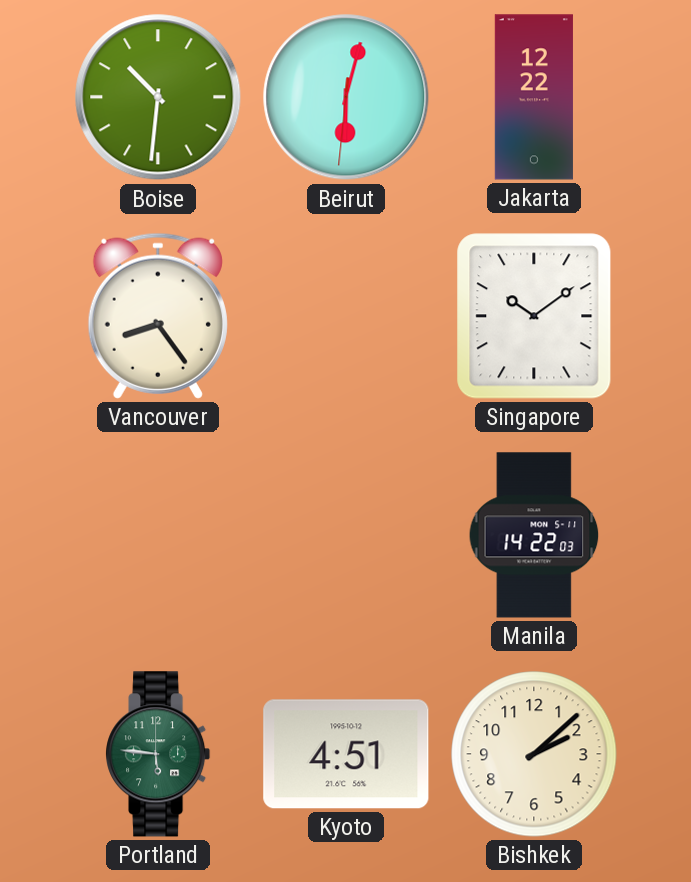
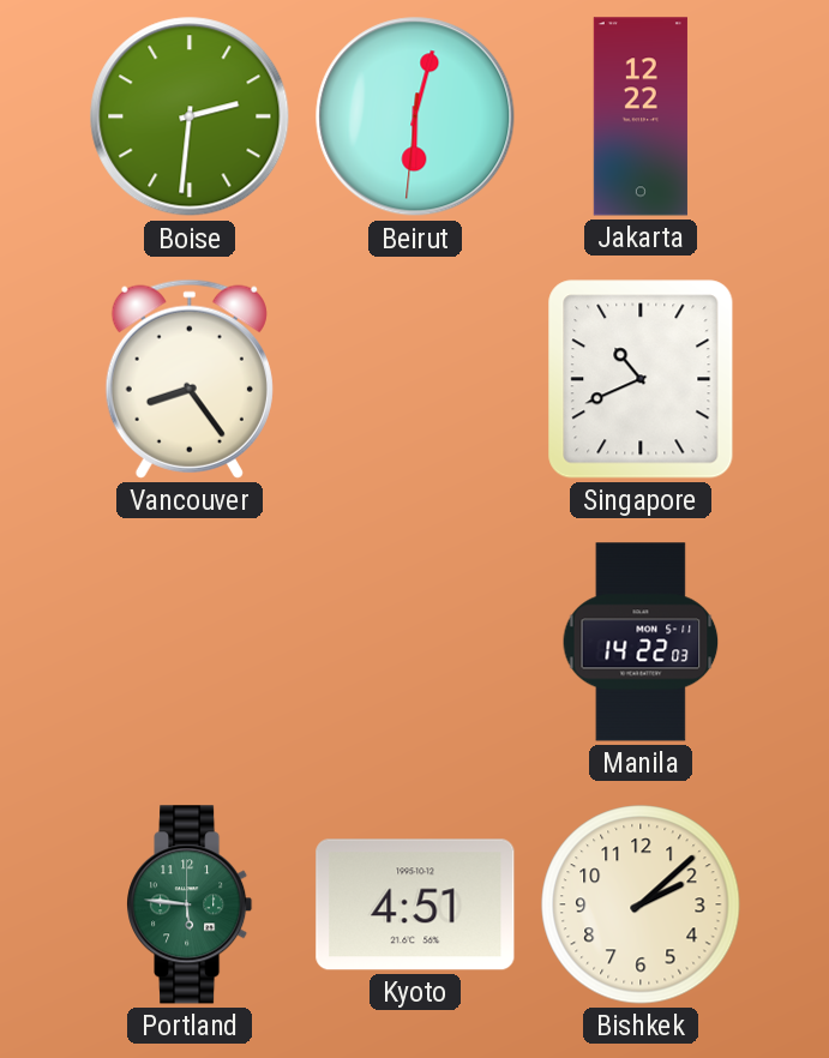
Boise: 10:31 -> 2:31 (190, 116)
Singapore: 10:09 -> 10:41 (641, 379)
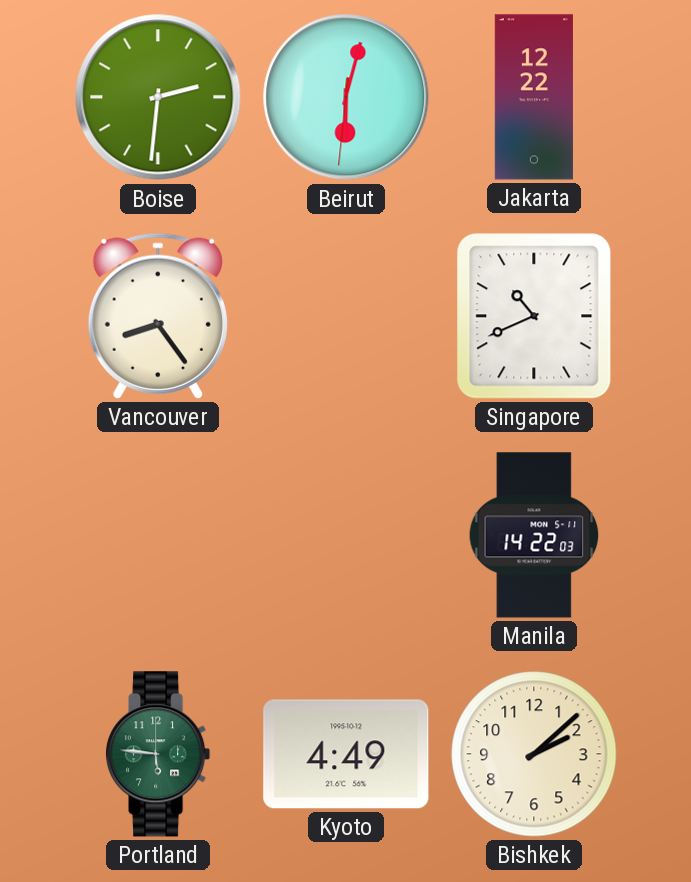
Kyoto: 4:51 -> 4:49 (346, 754)
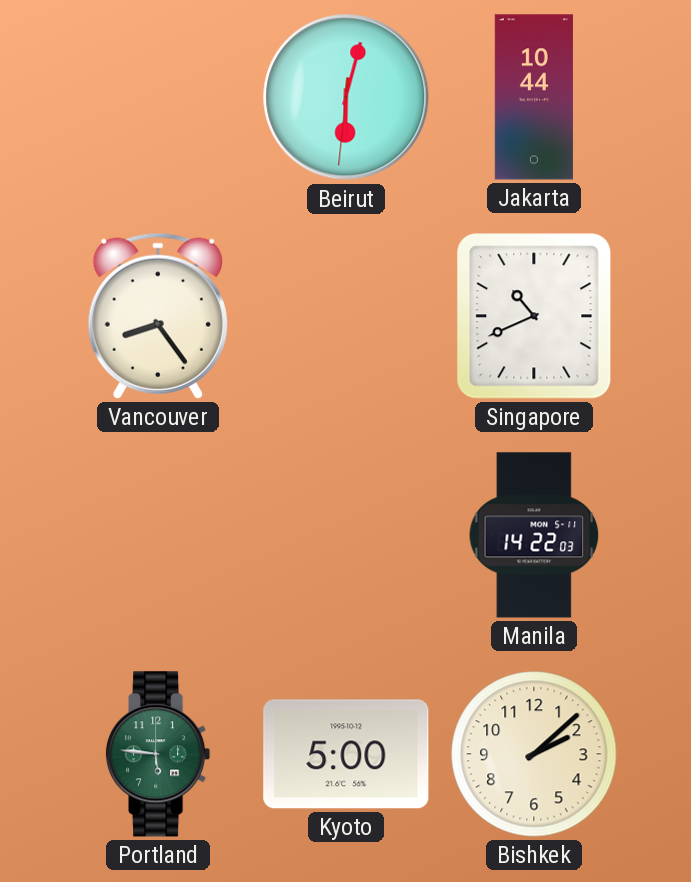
Boise: 2:31 -> none (158, 97)
Jakarta: 12:22 -> 10:44 (534, 97)
Kyoto: 4:49 -> 5:00 (346, 754)
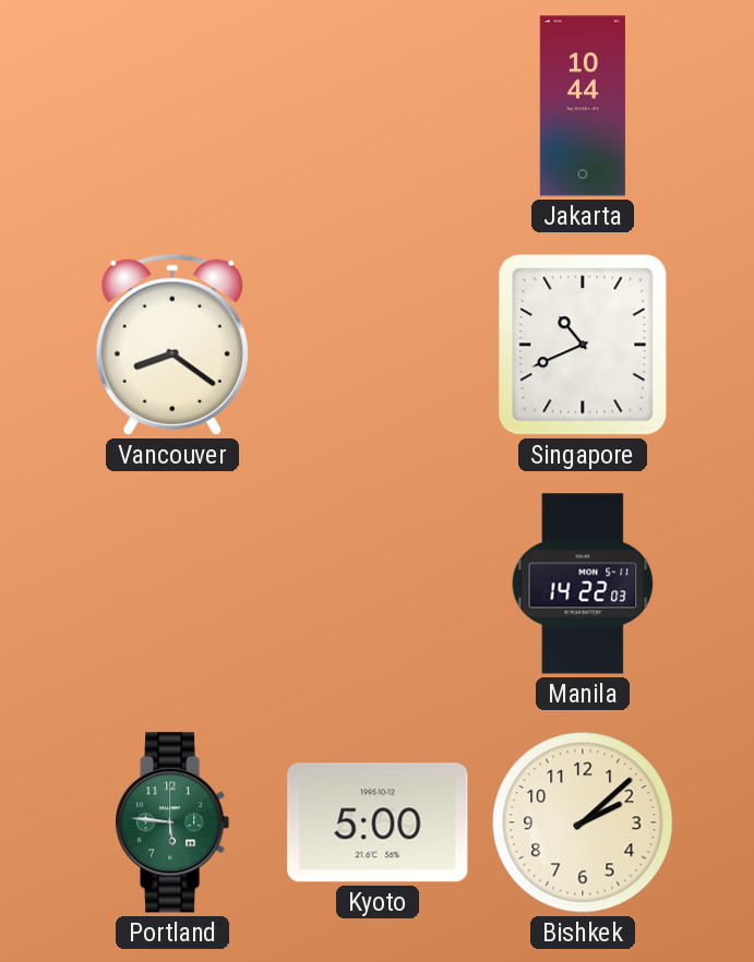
Beirut: 6:02 -> none (346, 97)
Vancouver: 8:24 -> 8:21 (172, 345)
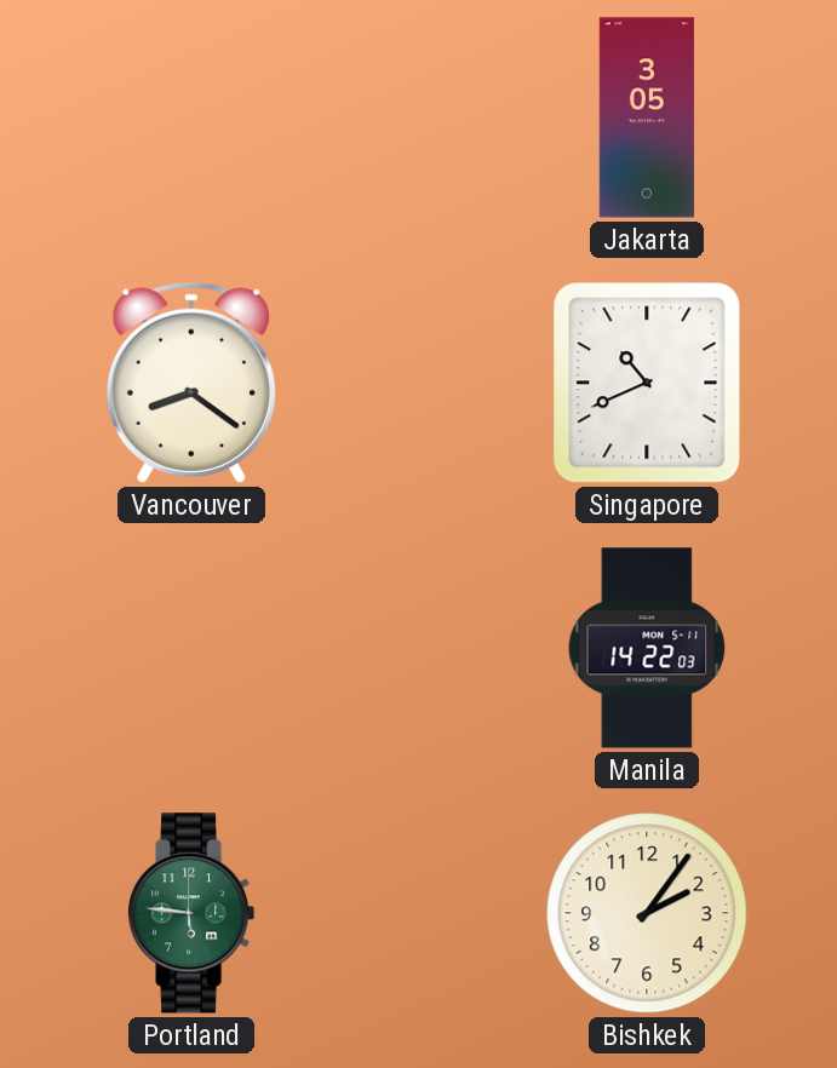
Jakarta: 10:44 -> 3:05 (647, 117)
Kyoto: 5:00 -> none (378, 822)
Bishkek: 2:08 -> 2:06 (647, 913)
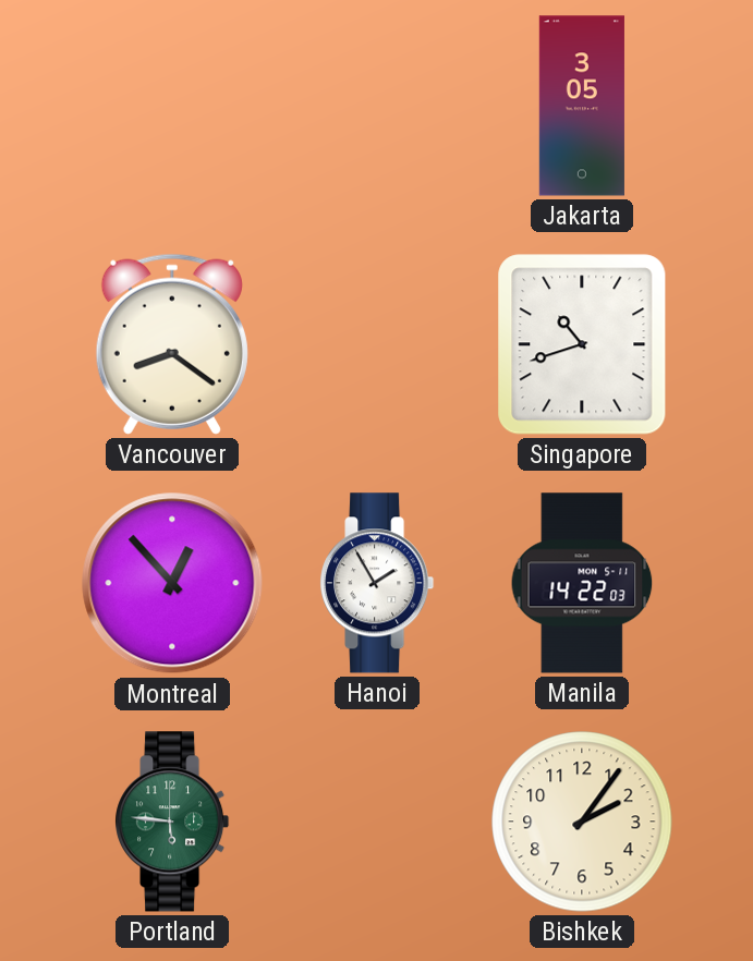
Singapore: 10:41 -> 10:42 (582, 344)
Montreal: none -> 12:53 (172, 583)
Hanoi: none -> 1:55 (377, 583)
